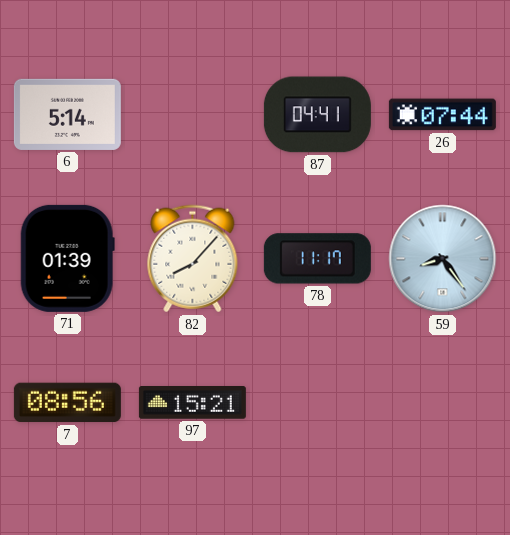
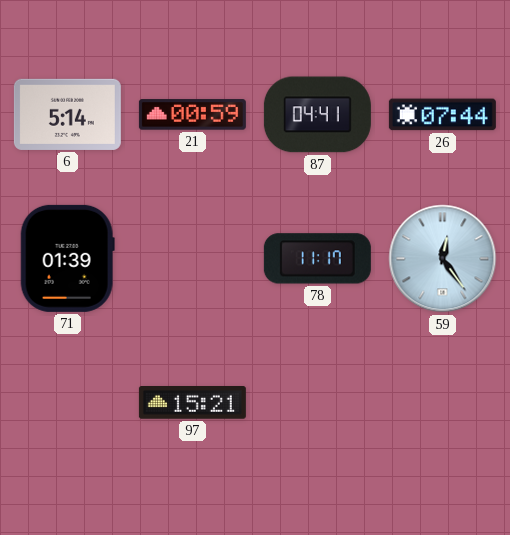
21: none -> 00:59 (192, 115)
82: 8:07 -> none (193, 259)
59: 8:24 -> 12:24 (443, 259)
7: 08:56 -> none (67, 403)
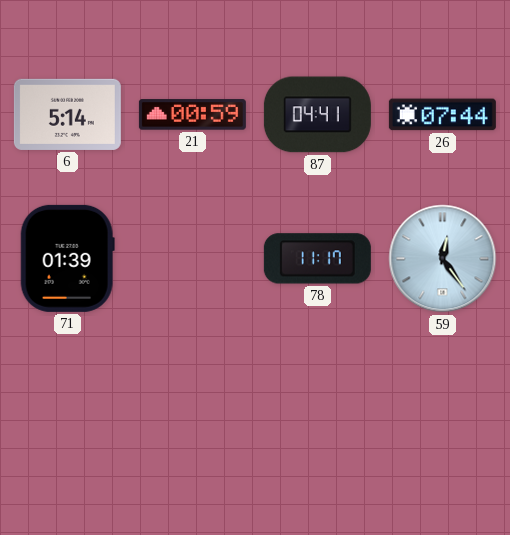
97: 15:21 -> none (192, 403)
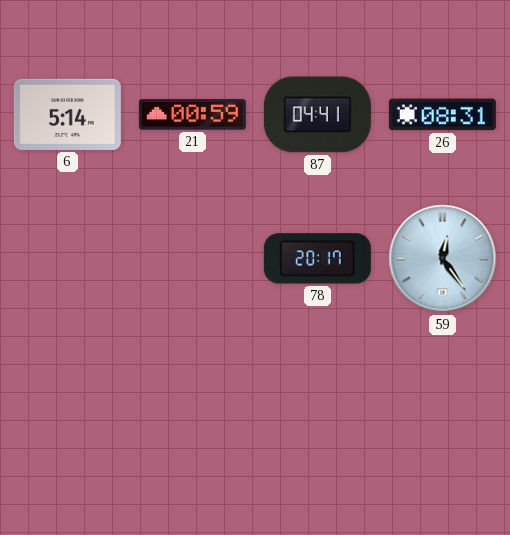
26: 07:44 -> 08:31 (442, 115)
71: 01:39 -> none (67, 258)
78: 11:17 -> 20:17 (317, 259)
